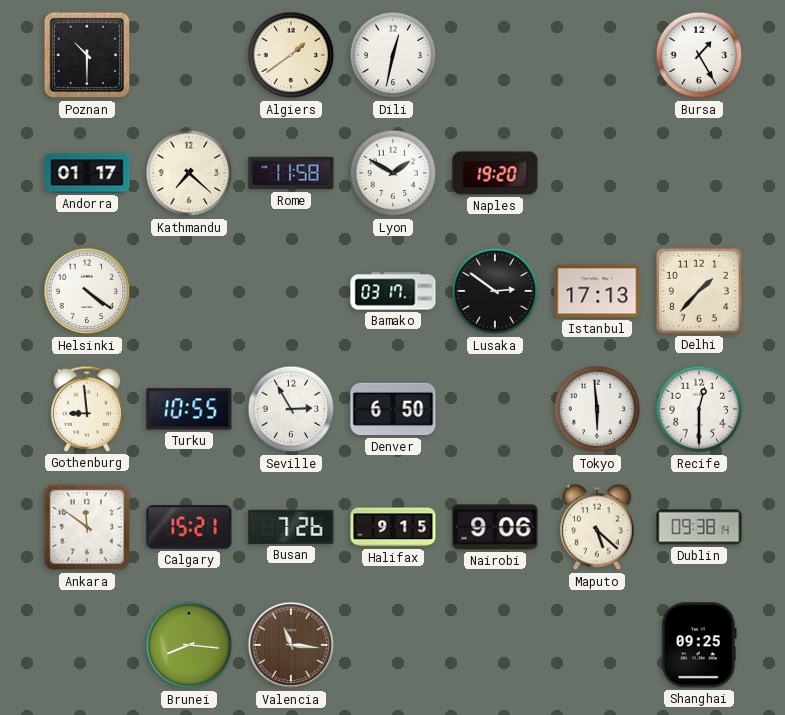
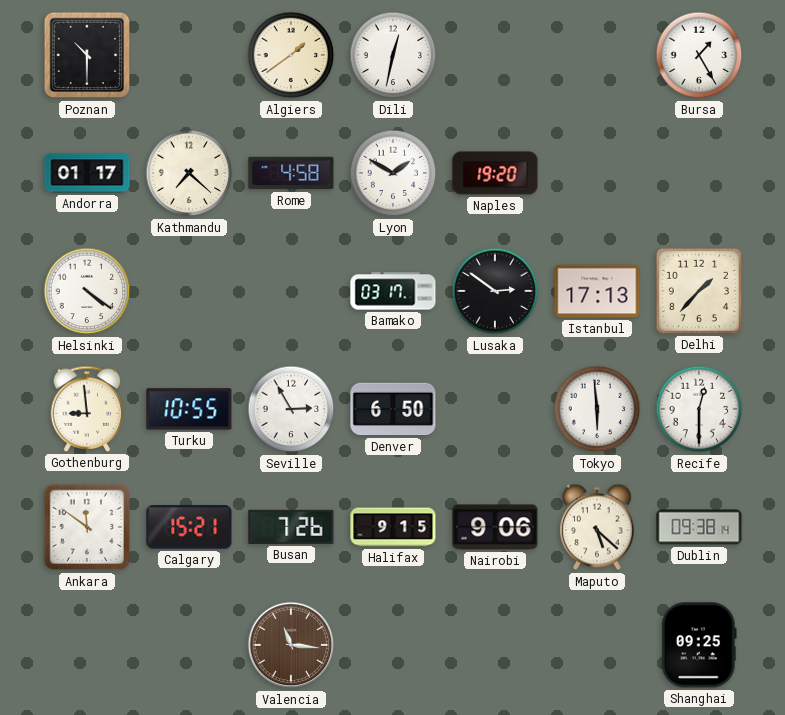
Rome: 11:58 -> 4:58 (291, 173)
Brunei: 8:16 -> none (189, 645)
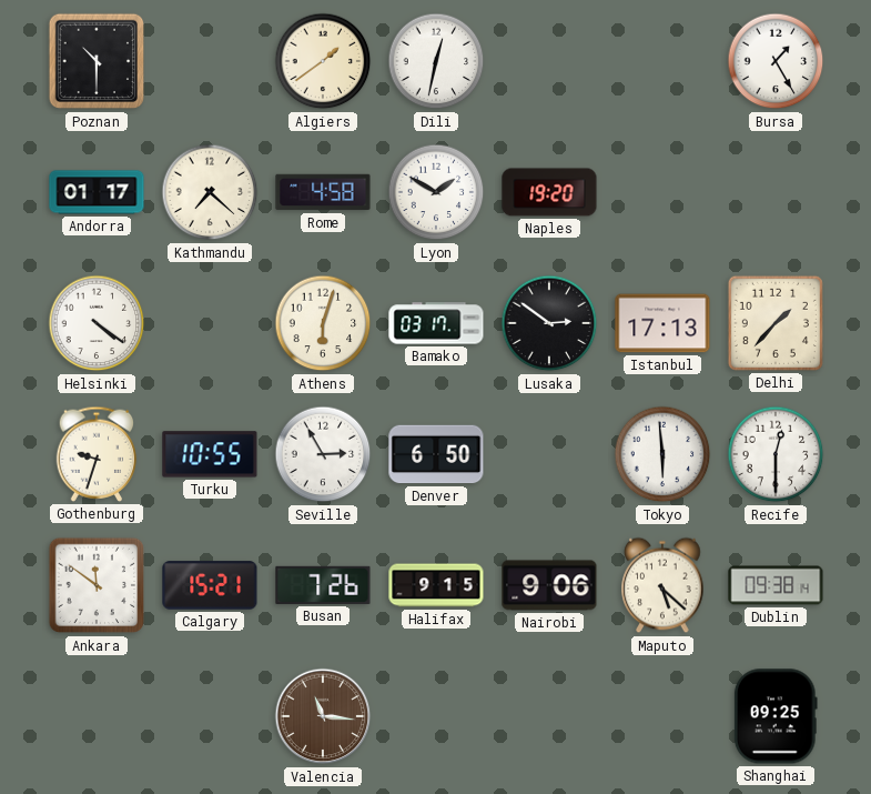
Athens: none -> 6:03 (323, 323)
Gothenburg: 8:59 -> 9:33 (97, 454)
